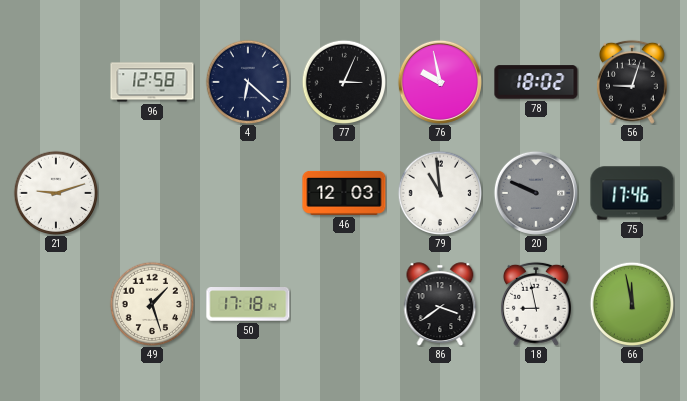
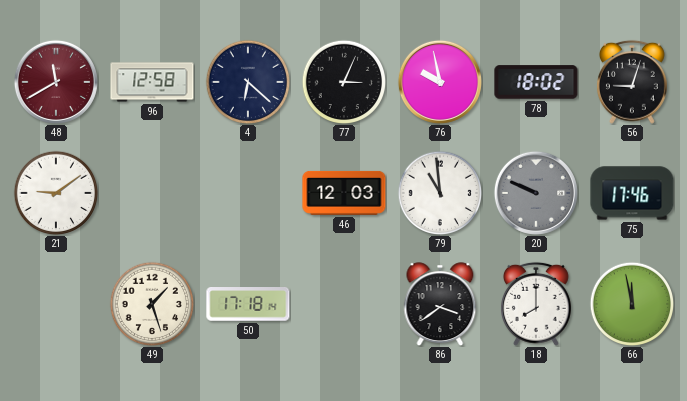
48: none -> 11:40 (56, 82)
21: 9:12 -> 9:09 (56, 193)
18: 8:58 -> 8:00 (536, 304)
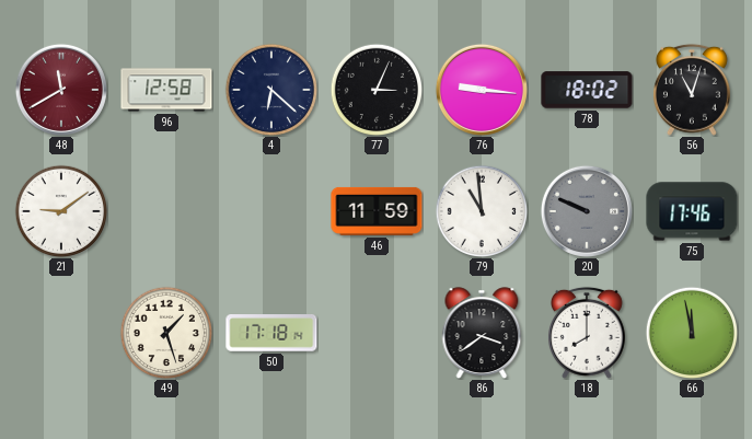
76: 9:58 -> 9:16 (482, 90)
56: 9:03 -> 11:03 (692, 90)
46: 12:03 -> 11:59 (377, 211)
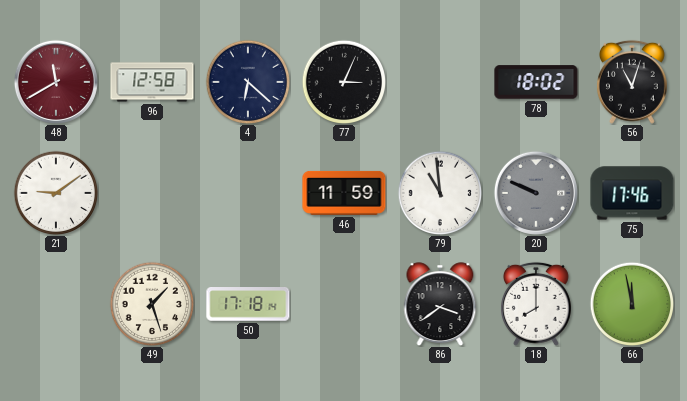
76: 9:16 -> none (482, 90)
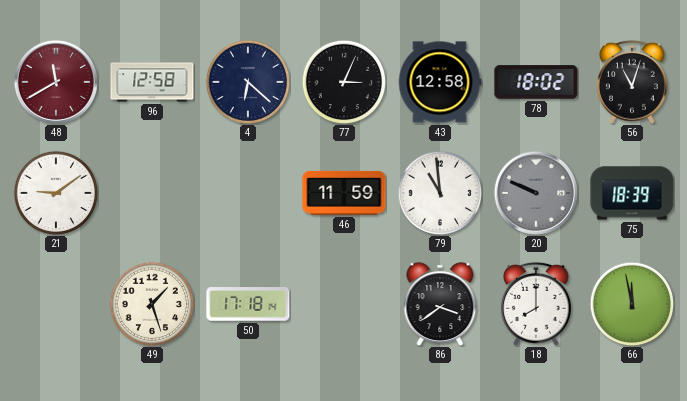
43: none -> 12:58 (440, 82)
75: 17:46 -> 18:39 (632, 193)
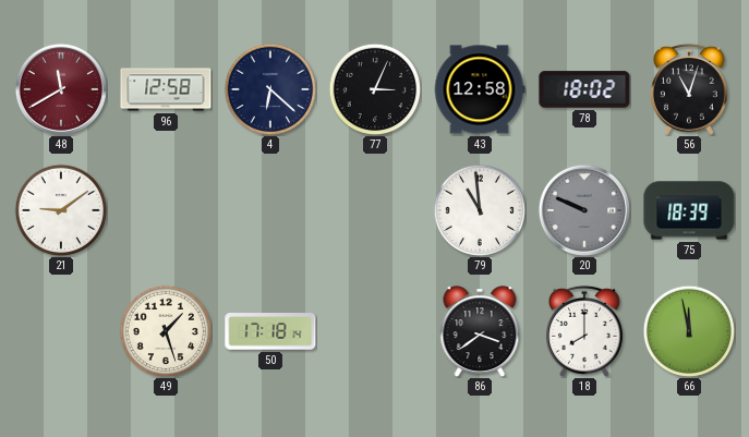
46: 11:59 -> none (344, 193)
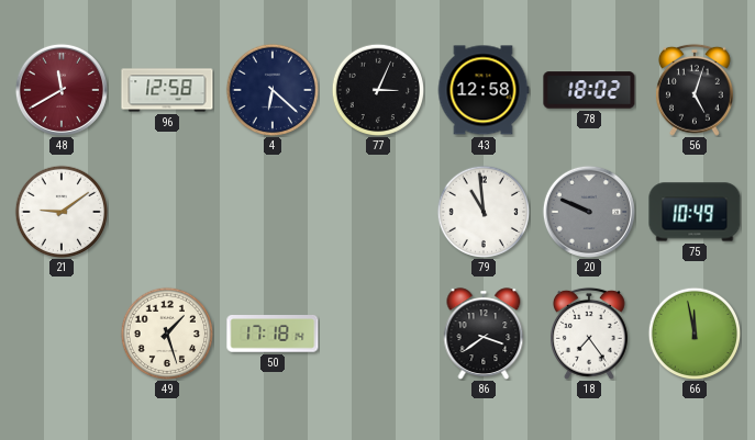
56: 11:03 -> 5:03 (695, 90)
75: 18:39 -> 10:49 (695, 212)
18: 8:00 -> 7:24 (589, 334)
